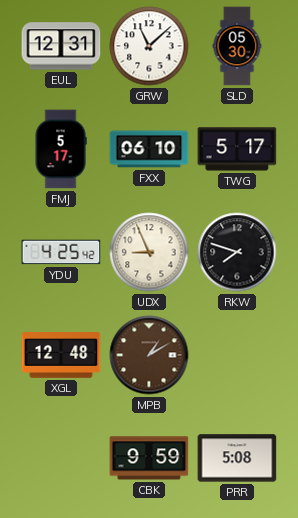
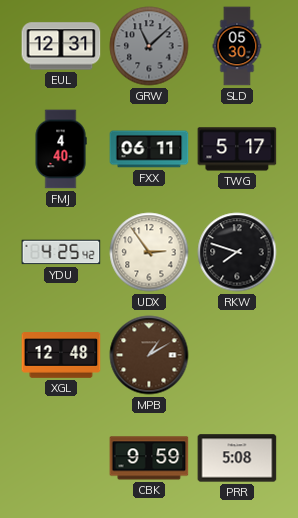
GRW dial: white -> grey (149, 46)
FMJ: 5:17 -> 4:40 (61, 149)
FXX: 06:10 -> 06:11 (149, 149)
UDX: 8:56 -> 2:54 (149, 252)
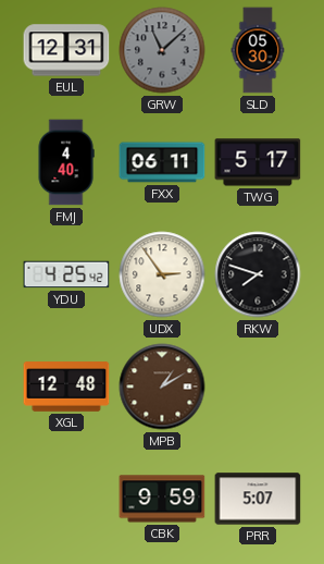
PRR: 5:08 -> 5:07 (258, 499)
